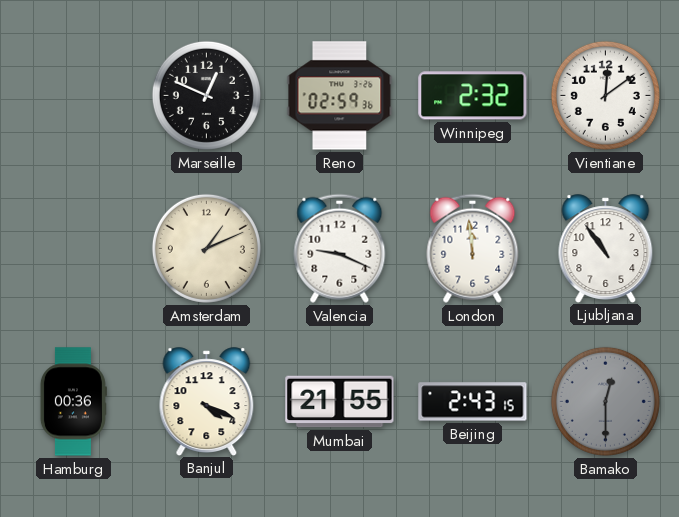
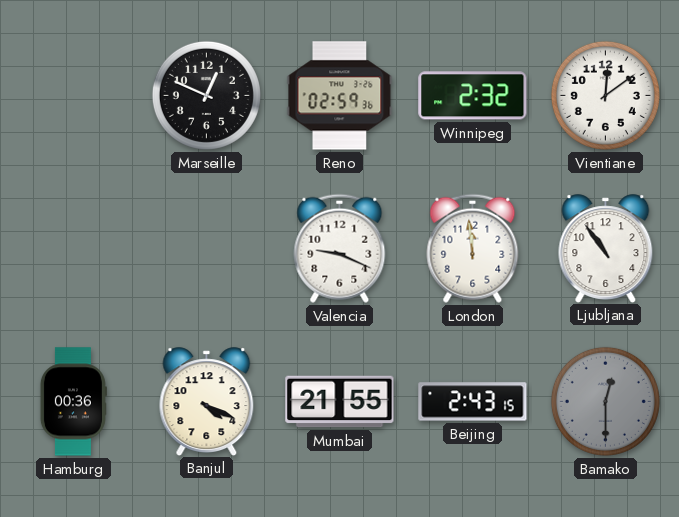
Amsterdam: 1:11 -> none (206, 248)
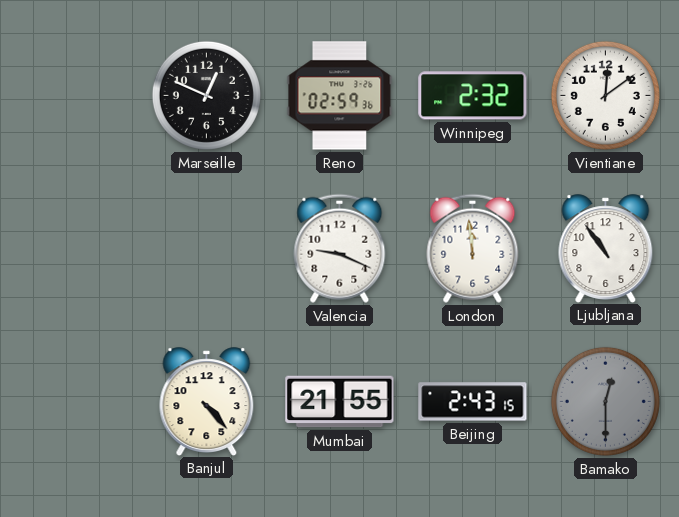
Hamburg: 00:36 -> none (73, 402)
Banjul: 4:19 -> 4:23 (207, 401)
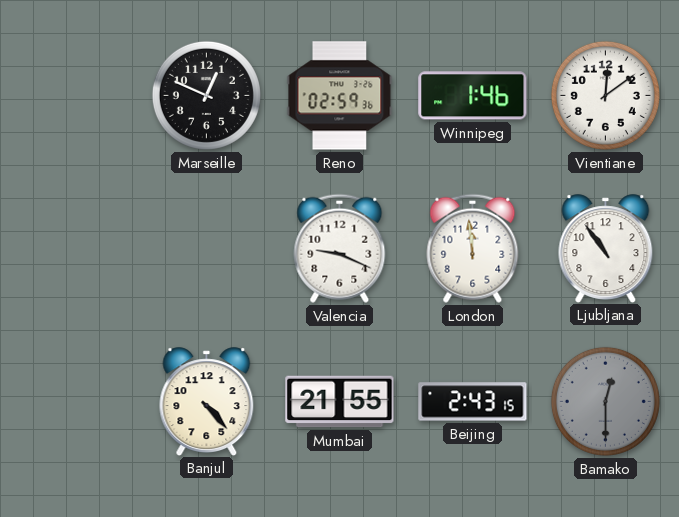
Winnipeg: 2:32 -> 1:46 (473, 96)
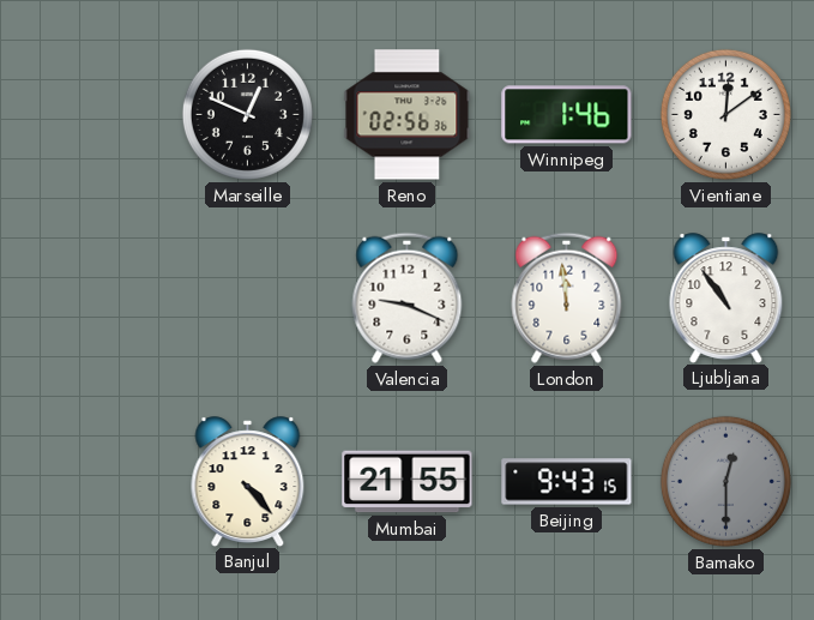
Reno: 02:59 -> 02:56 (408, 115)
Beijing: 2:43 -> 9:43 (567, 482)
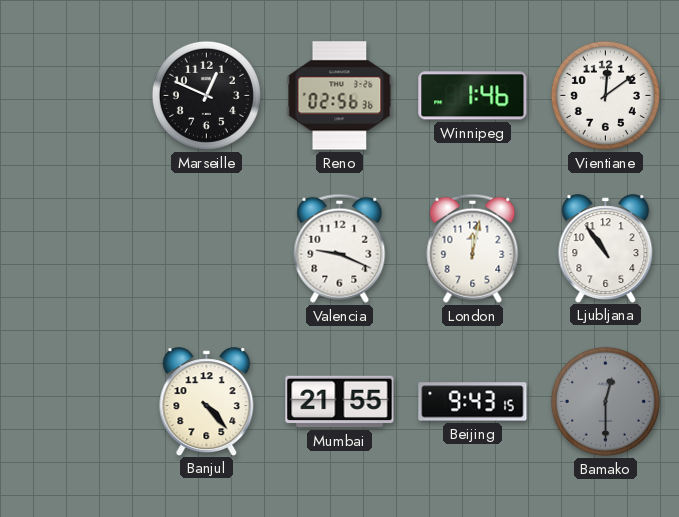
London: 11:59 -> 12:02 (473, 248)
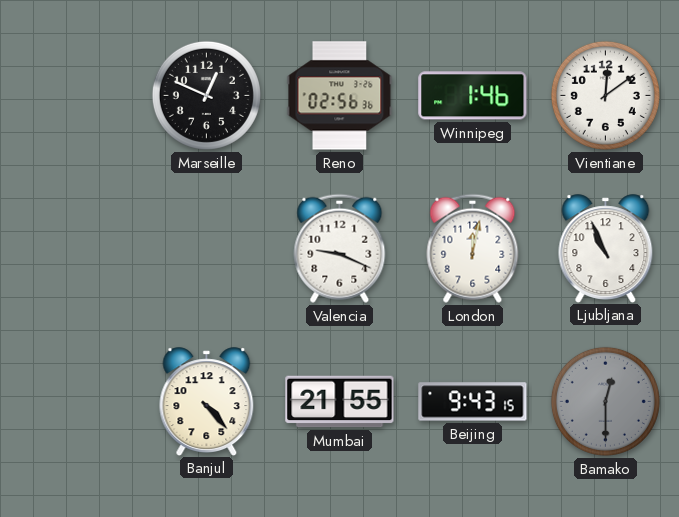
Ljubljana: 10:54 -> 10:56 (606, 248)
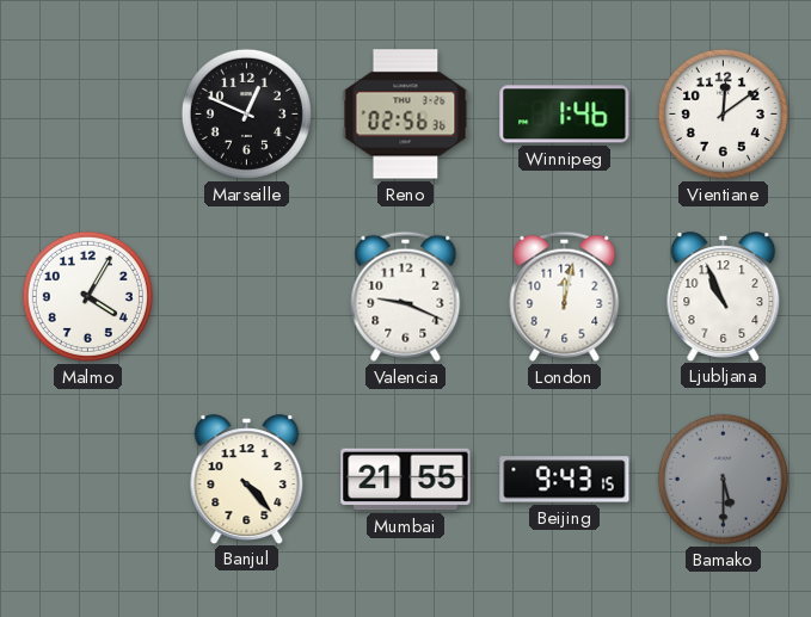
Malmo: none -> 4:05 (87, 296)
Bamako: 12:30 -> 5:30 (723, 479)
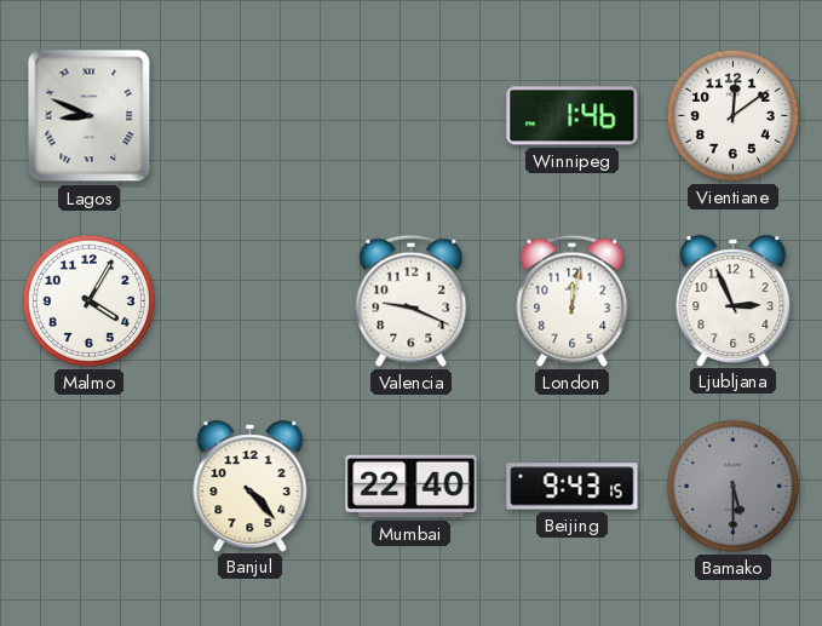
Lagos: none -> 8:49 (90, 116)
Marseille: 12:49 -> none (246, 113)
Reno: 02:56 -> none (406, 115)
Ljubljana: 10:56 -> 2:56 (734, 300)
Mumbai: 21:55 -> 22:40 (412, 487)
